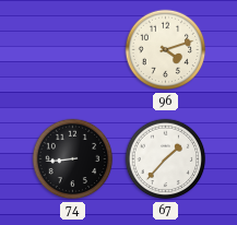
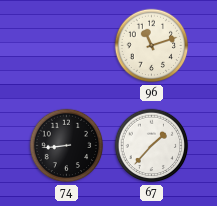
96: 4:12 -> 11:12 (152, 46)
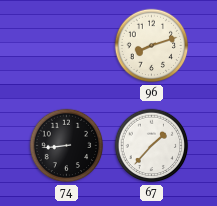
96: 11:12 -> 8:12 (152, 46)
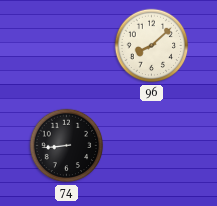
96: 8:12 -> 8:08 (152, 46)
67: 1:37 -> none (152, 146)
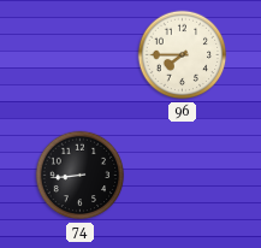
96: 8:08 -> 7:45 (183, 55)
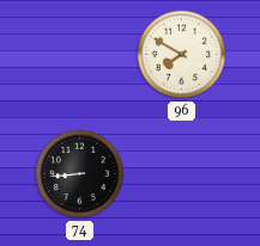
96: 7:45 -> 7:50 (182, 55)
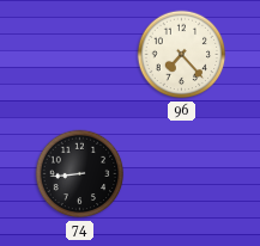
96: 7:50 -> 7:23 (182, 55)
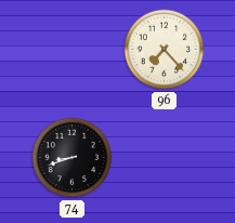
74: 8:44 -> 8:42 (73, 158)
